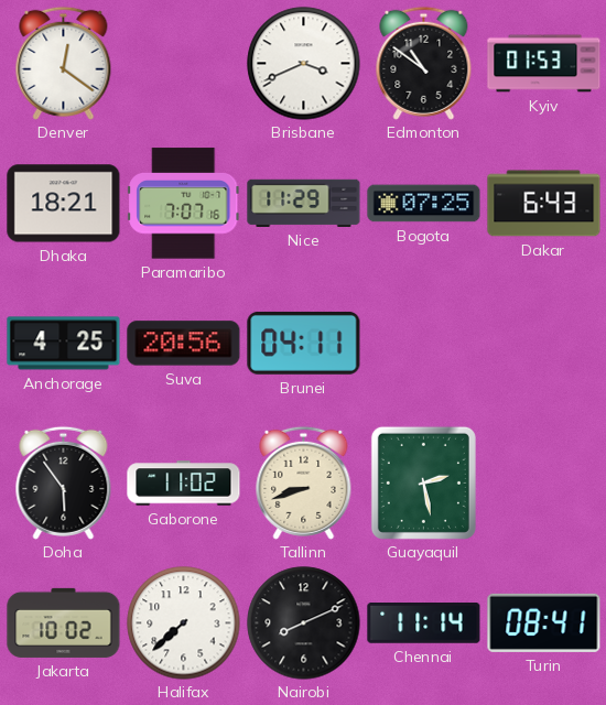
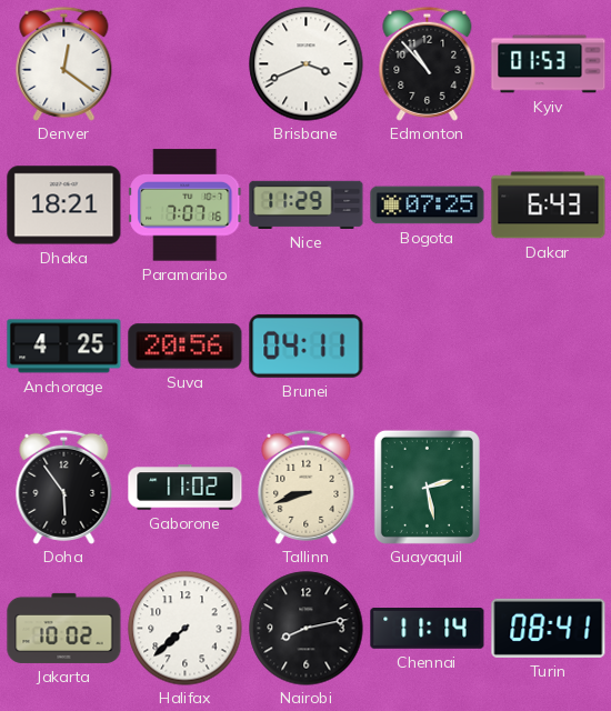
Edmonton: 10:51 -> 10:53 (428, 63)
Nairobi: 8:11 -> 8:13 (307, 629)
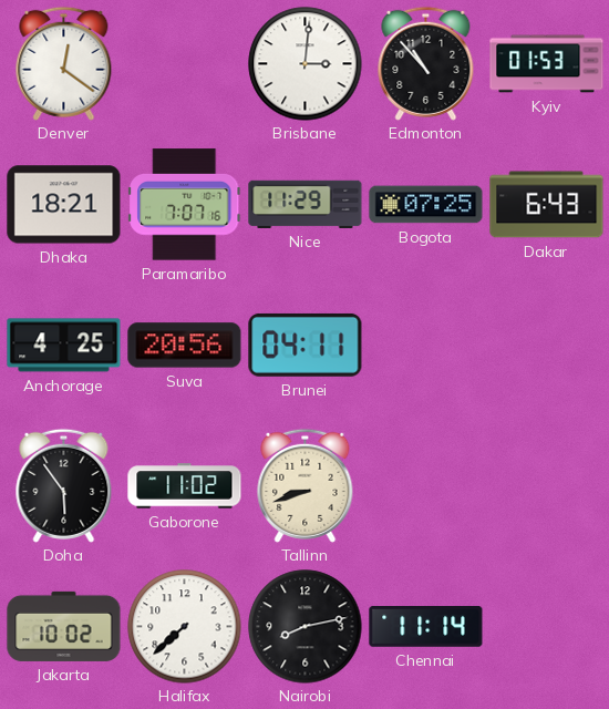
Brisbane: 3:41 -> 3:01 (306, 64)
Guayaquil: 2:28 -> none (427, 487)
Turin: 08:41 -> none (549, 628)
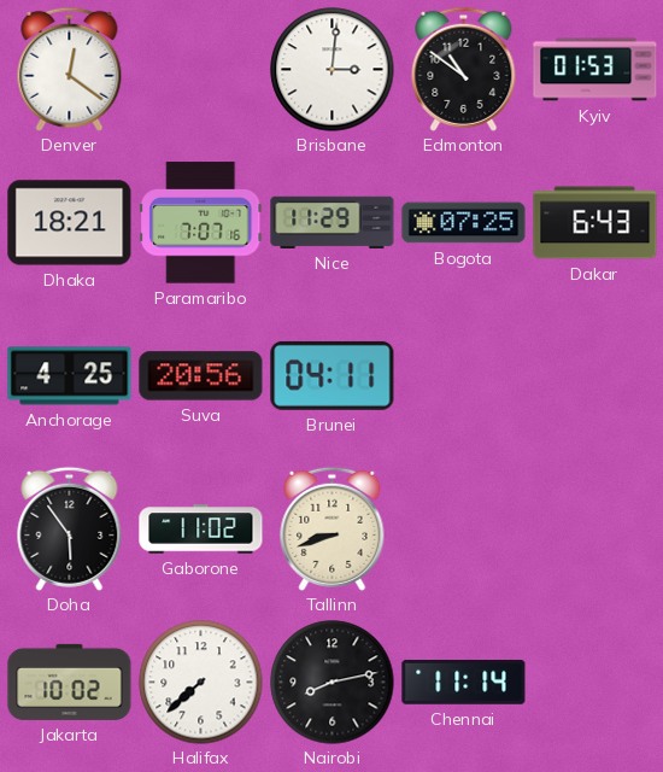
Edmonton: 10:53 -> 10:51 (464, 69)
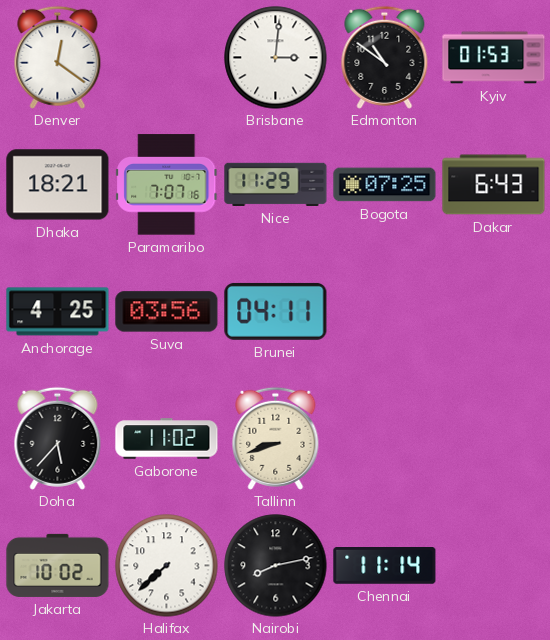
Suva: 20:56 -> 03:56 (167, 312)
Doha: 5:54 -> 5:37 (58, 438)
